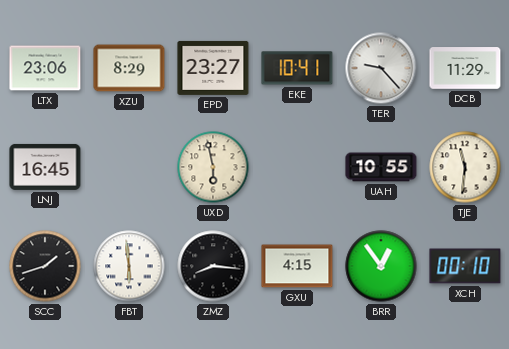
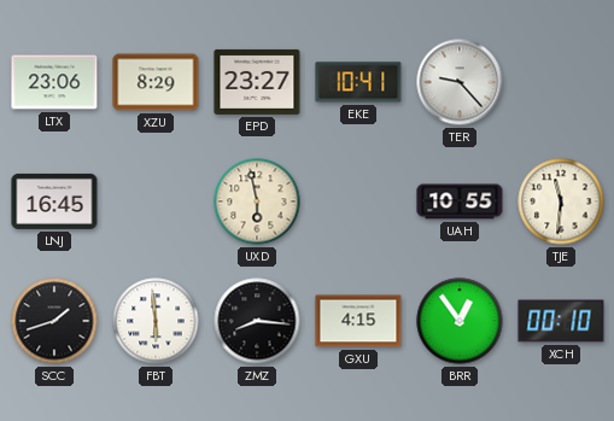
DCB: 11:29 -> none (465, 68)
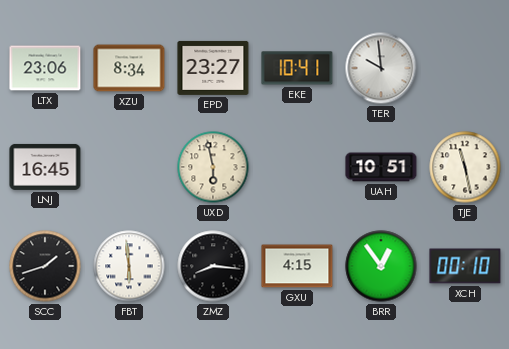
XZU: 8:29 -> 8:34 (129, 68)
TER: 9:23 -> 9:59 (381, 68)
UAH: 10:55 -> 10:51 (381, 167)
TJE: 11:31 -> 11:28 (465, 167)
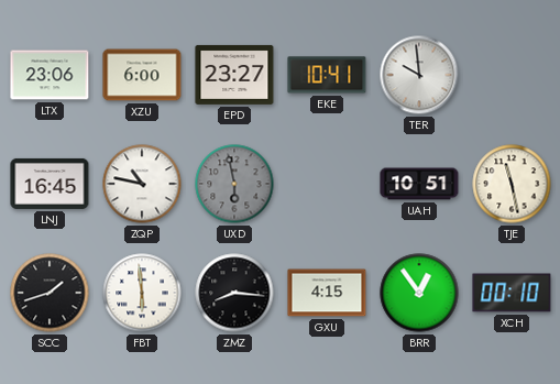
XZU: 8:34 -> 6:00 (142, 75)
ZQP: none -> 10:47 (142, 184)
UXD dial: cream -> grey (234, 184)
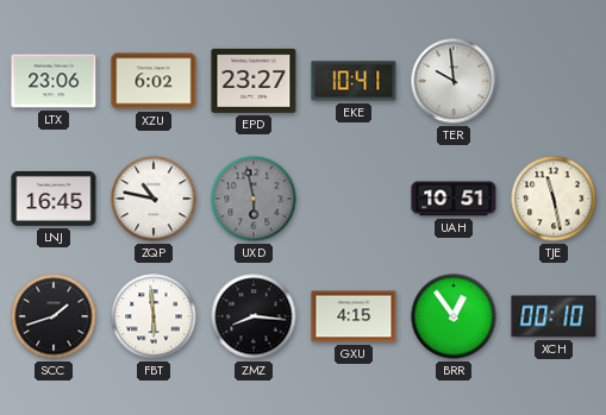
XZU: 6:00 -> 6:02 (154, 81)
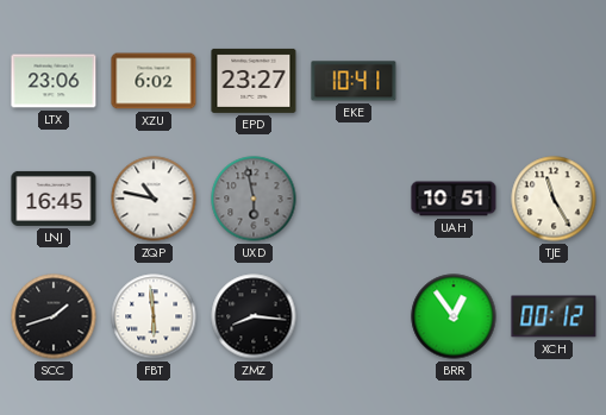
TER: 9:59 -> none (454, 81)
TJE: 11:28 -> 11:25 (554, 199)
GXU: 4:15 -> none (354, 316)
XCH: 00:10 -> 00:12 (554, 316)
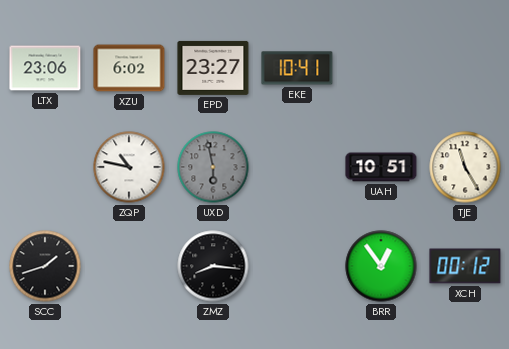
LNJ: 16:45 -> none (54, 199)
FBT: 5:59 -> none (154, 316)
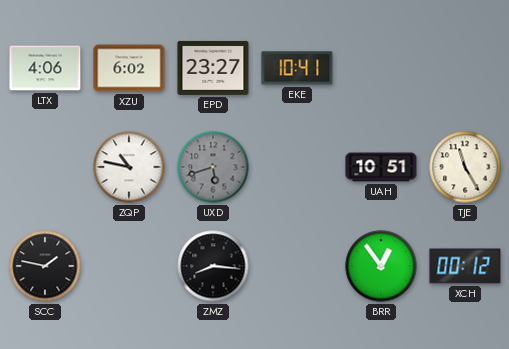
LTX: 23:06 -> 4:06 (45, 68)
UXD: 5:58 -> 5:42 (213, 167)
SCC: 1:42 -> 1:47 (45, 266)
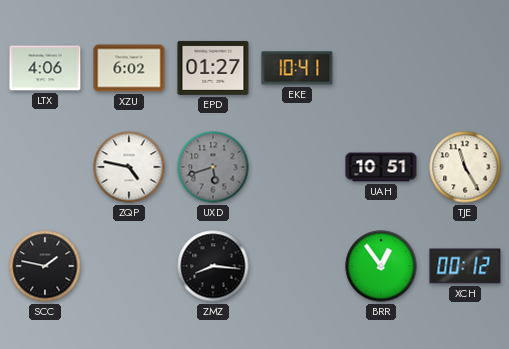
EPD: 23:27 -> 01:27 (213, 68)
ZQP: 10:47 -> 4:47 (129, 167)
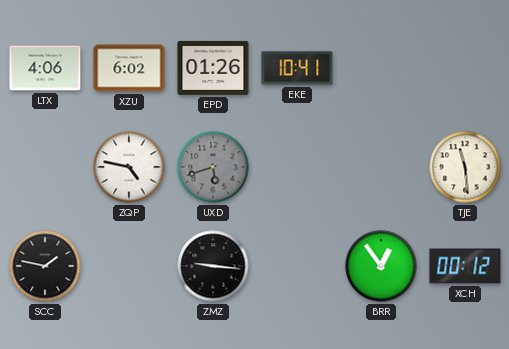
EPD: 01:27 -> 01:26 (213, 68)
UAH: 10:51 -> none (381, 167)
TJE: 11:25 -> 11:29 (465, 167)
ZMZ: 8:16 -> 9:16 (213, 266)
